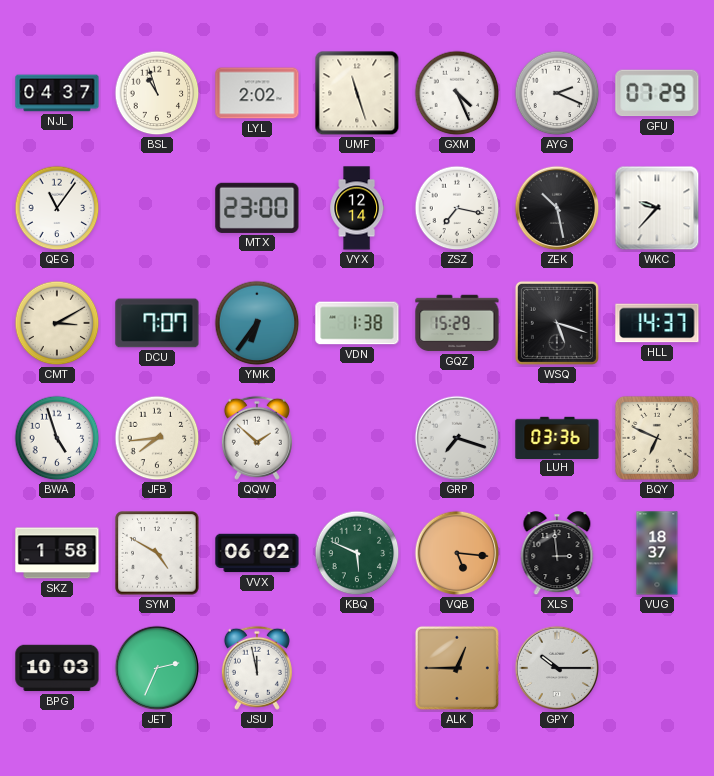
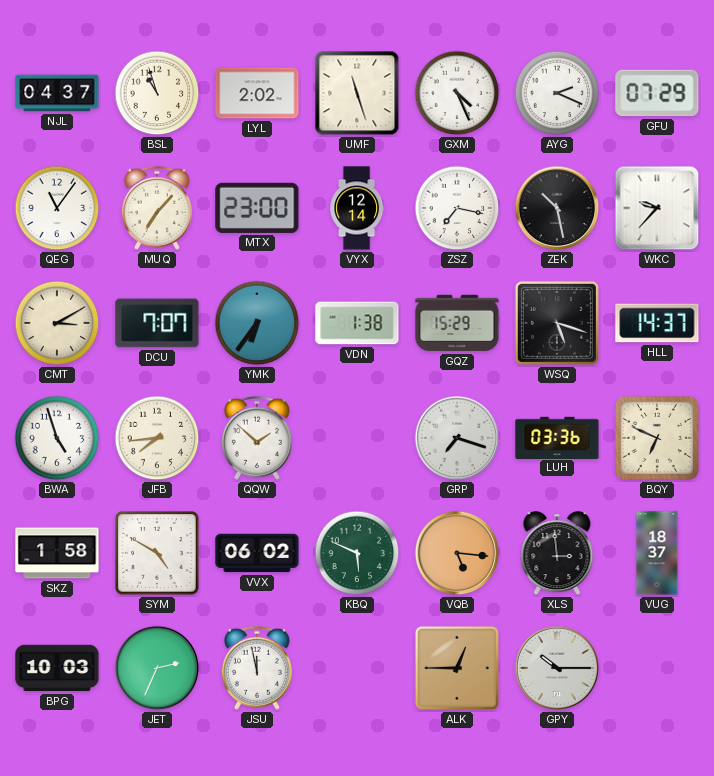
MUQ: none -> 7:07 (157, 208)
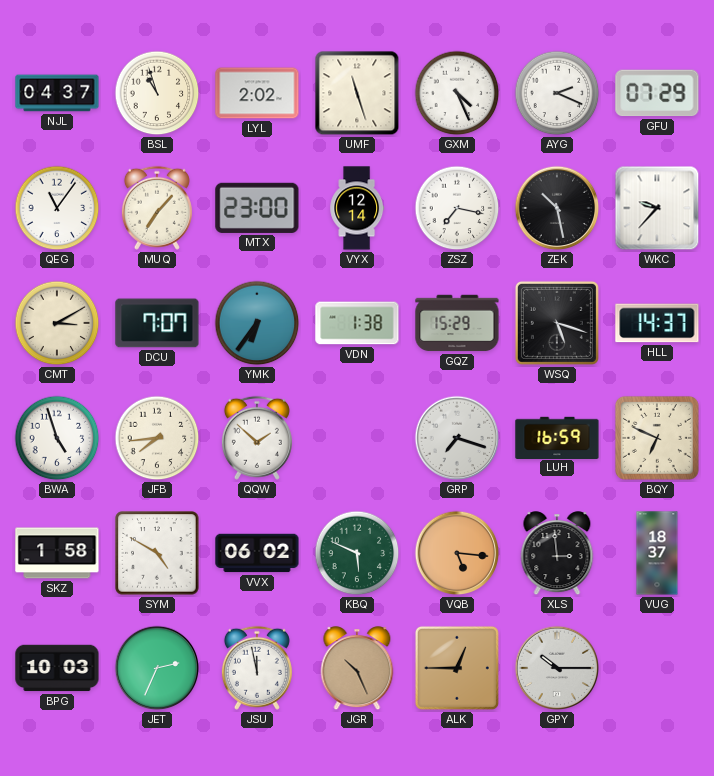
LUH: 03:36 -> 16:59 (557, 437)
JGR: none -> 10:26 (357, 669)
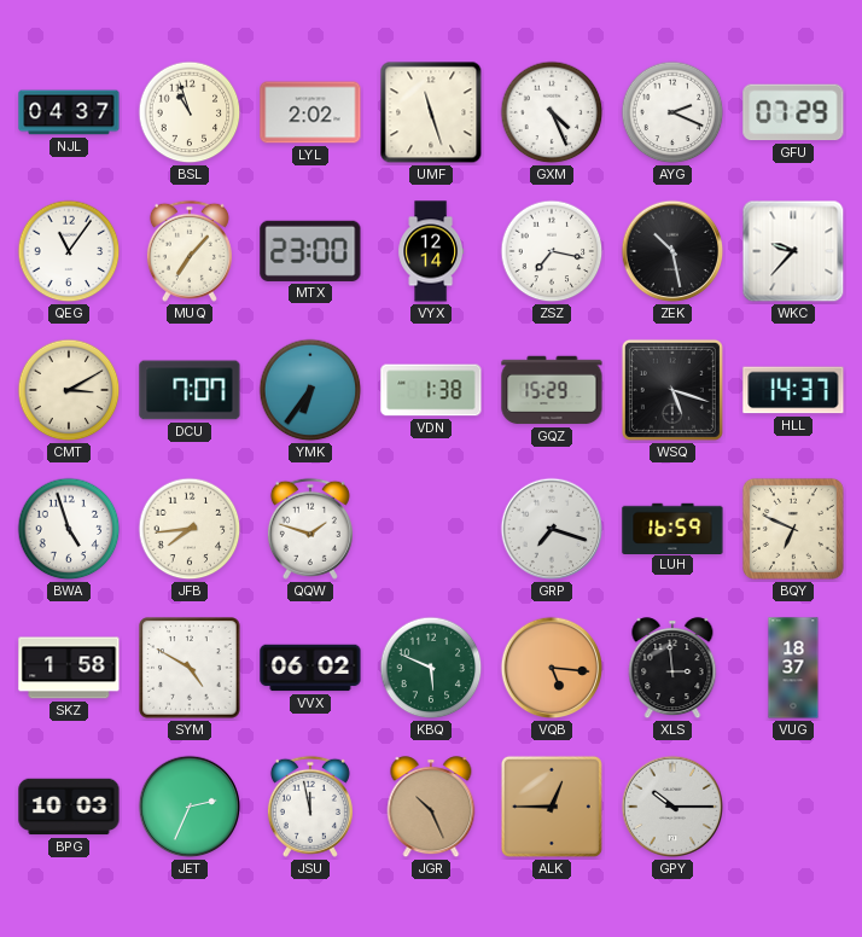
QQW: 1:52 -> 1:48 (310, 529)
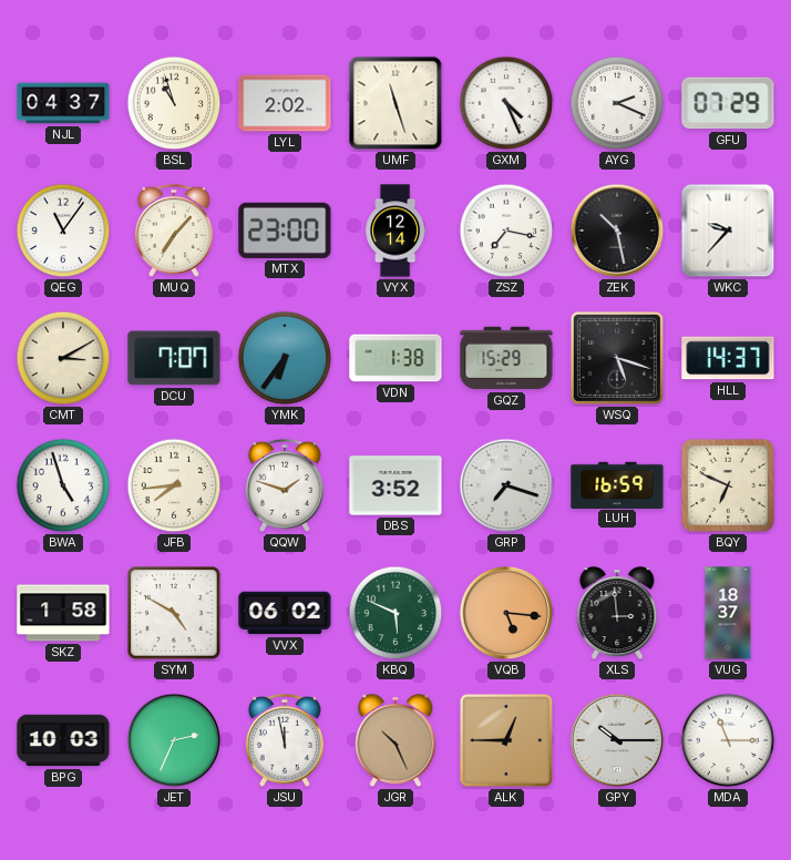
DBS: none -> 3:52 (395, 485)
MDA: none -> 11:15 (728, 740)
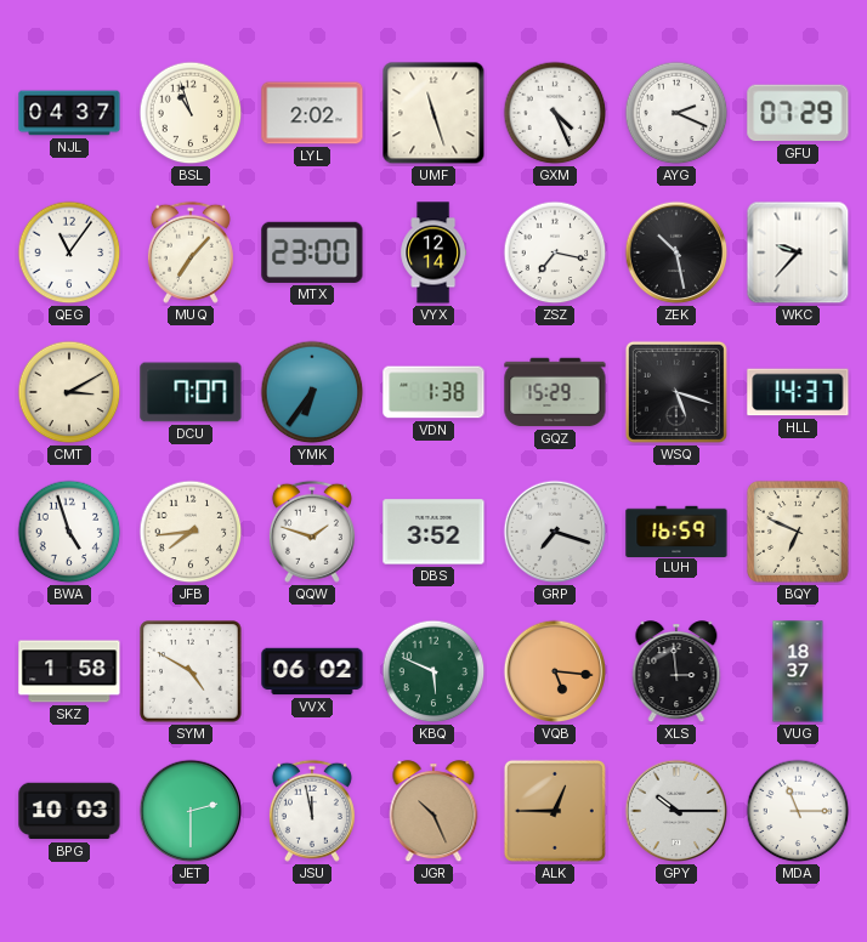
JET: 2:34 -> 2:30 (191, 811)
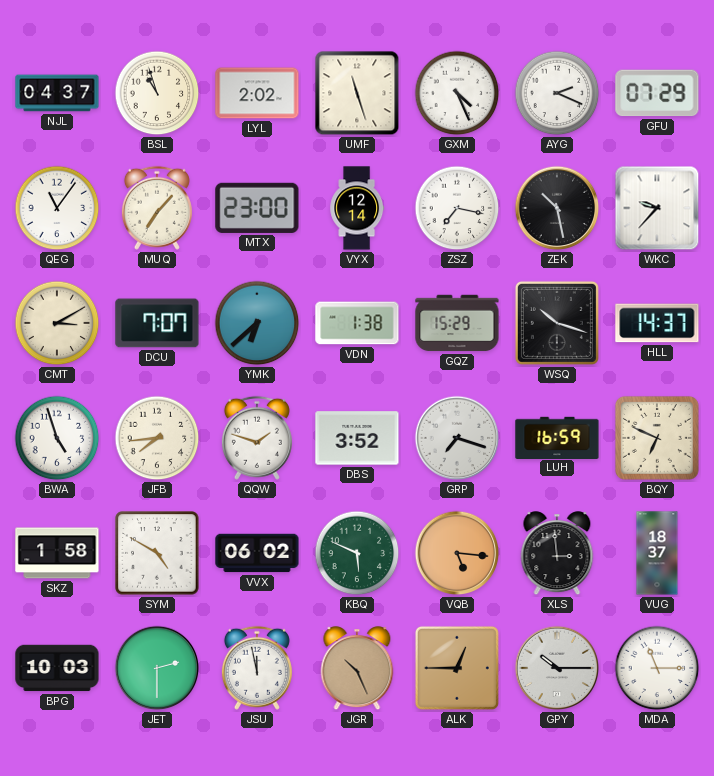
YMK: 6:36 -> 6:38 (257, 323)
WSQ: 5:18 -> 10:18 (557, 323)
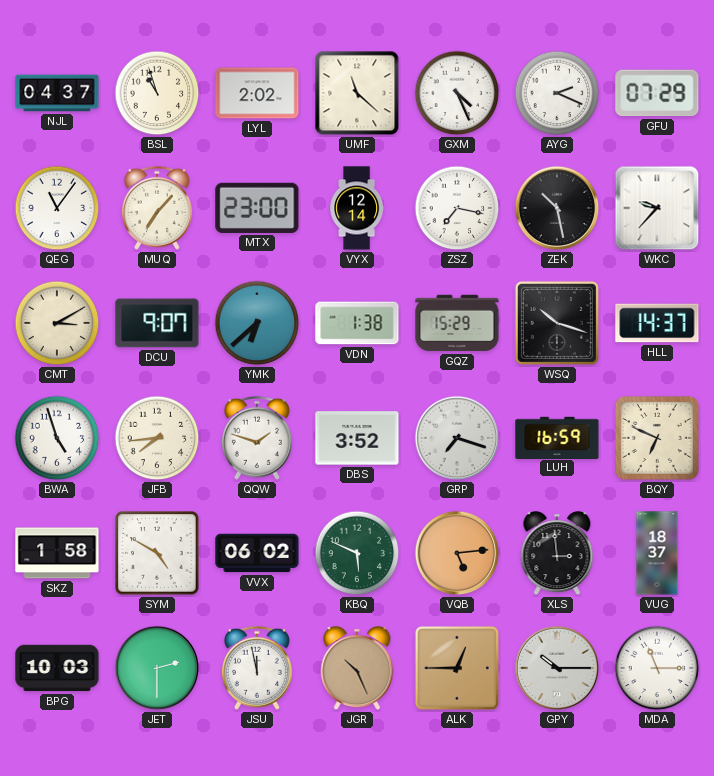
UMF: 11:27 -> 11:22 (357, 93)
DCU: 7:07 -> 9:07 (157, 323)
VQB: 5:16 -> 5:14 (457, 553)
